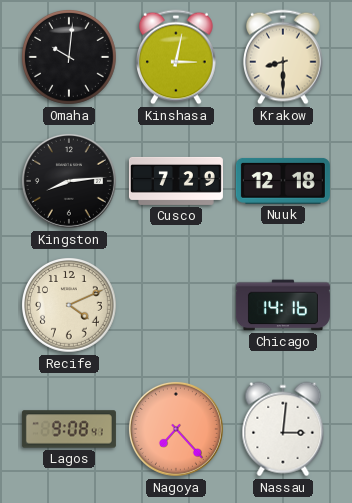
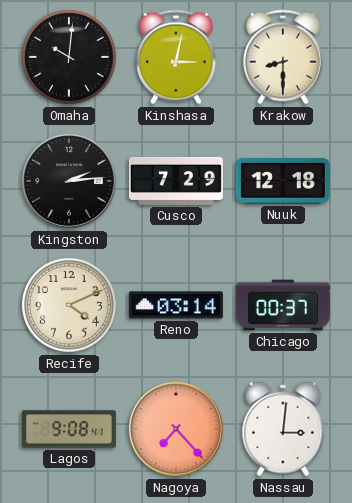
Kingston: 8:14 -> 2:14 (69, 181)
Reno: none -> 03:14 (176, 305)
Chicago: 14:16 -> 00:37 (283, 305)
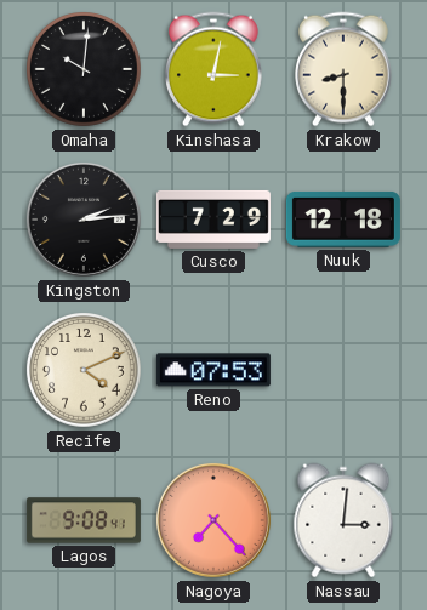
Reno: 03:14 -> 07:53 (213, 370)
Chicago: 00:37 -> none (283, 305)
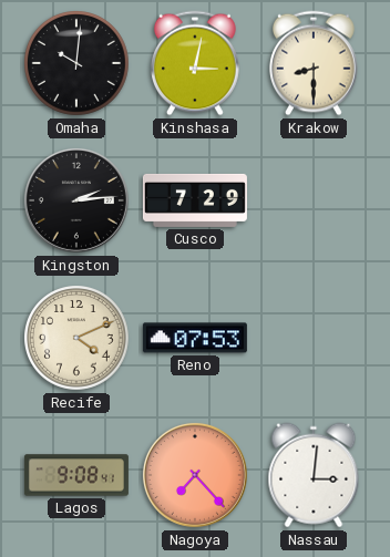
Nuuk: 12:18 -> none (343, 220)
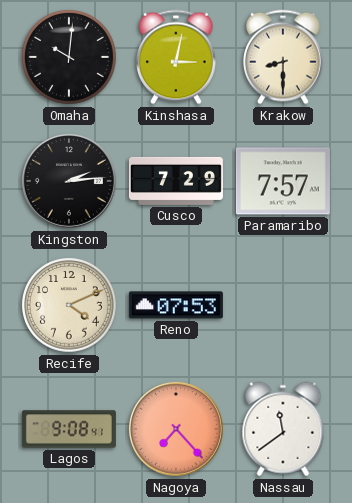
Paramaribo: none -> 7:57 (283, 181)
Nassau: 3:01 -> 11:39 (283, 429)
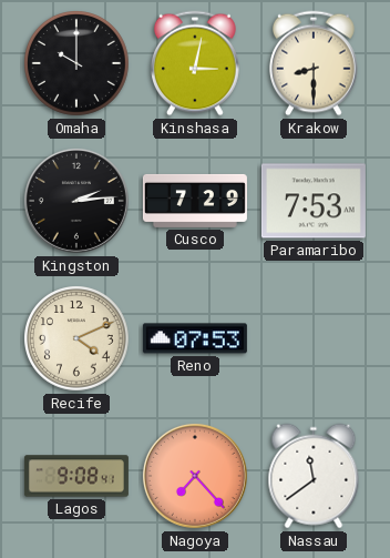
Omaha: 10:01 -> 10:00 (78, 64)
Paramaribo: 7:57 -> 7:53 (314, 201)
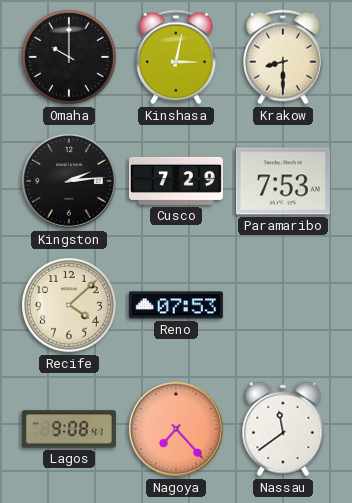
Recife: 4:11 -> 4:08 (70, 306)
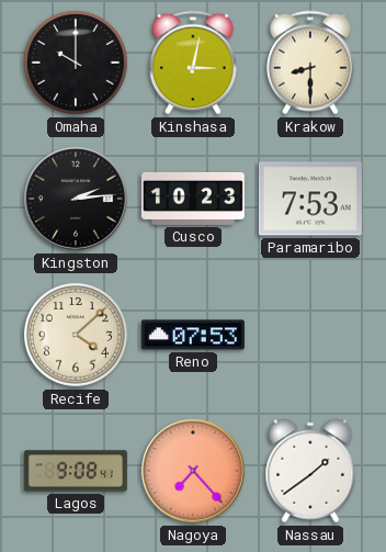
Cusco: 7:29 -> 10:23 (193, 199)
Nassau: 11:39 -> 1:39 (310, 471)
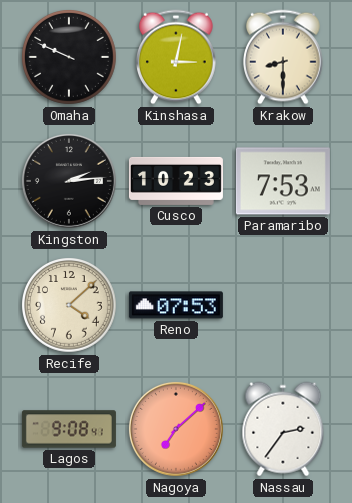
Omaha: 10:00 -> 9:49 (70, 58)
Nagoya: 7:23 -> 7:08 (176, 429)
Nassau: 1:39 -> 2:36 (283, 429)
